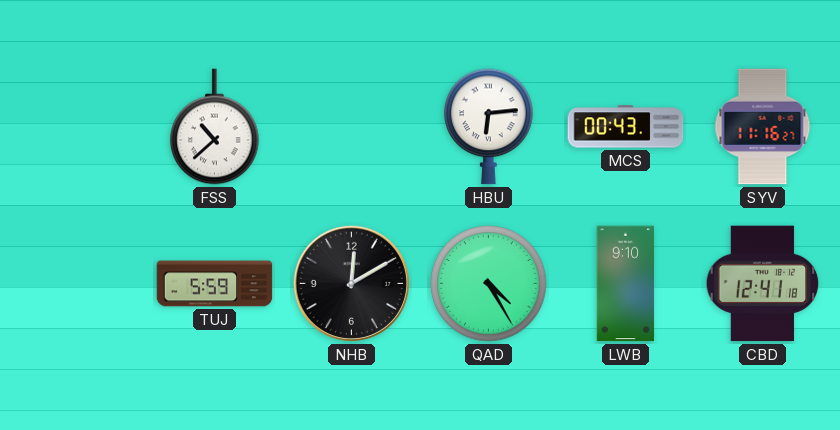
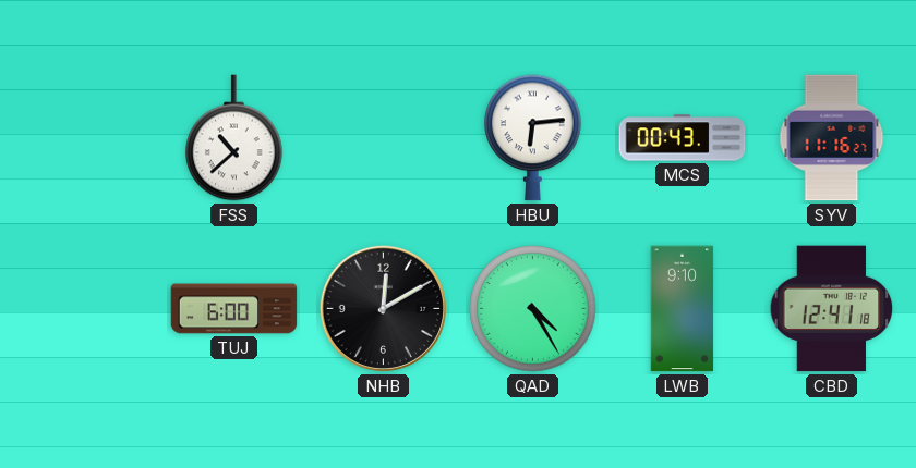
TUJ: 5:59 -> 6:00 (234, 309)
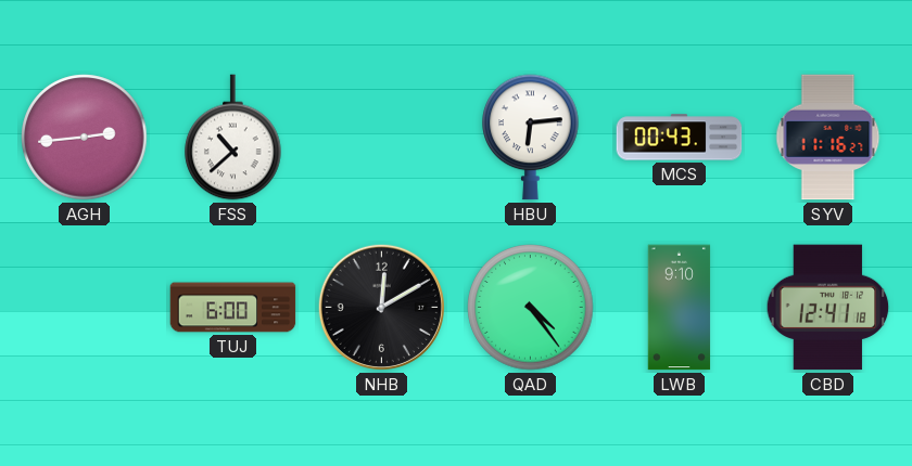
AGH: none -> 2:44 (85, 138)
QAD: 4:25 -> 4:24 (531, 308)
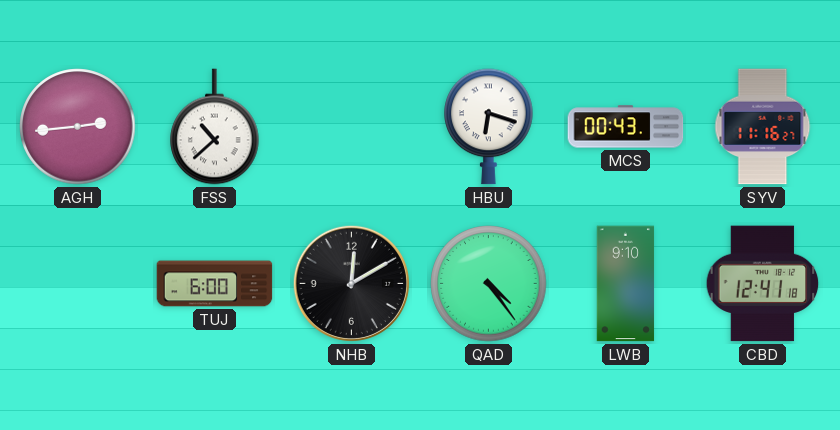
HBU: 6:14 -> 6:18 (489, 127)
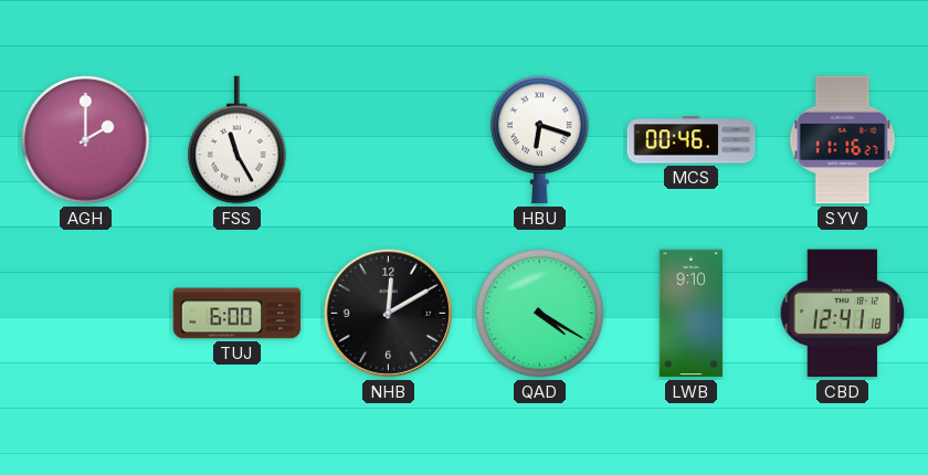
AGH: 2:44 -> 2:00 (86, 140)
FSS: 10:38 -> 11:25 (238, 140)
MCS: 00:43 -> 00:46 (692, 140)
QAD: 4:24 -> 4:20 (540, 314)
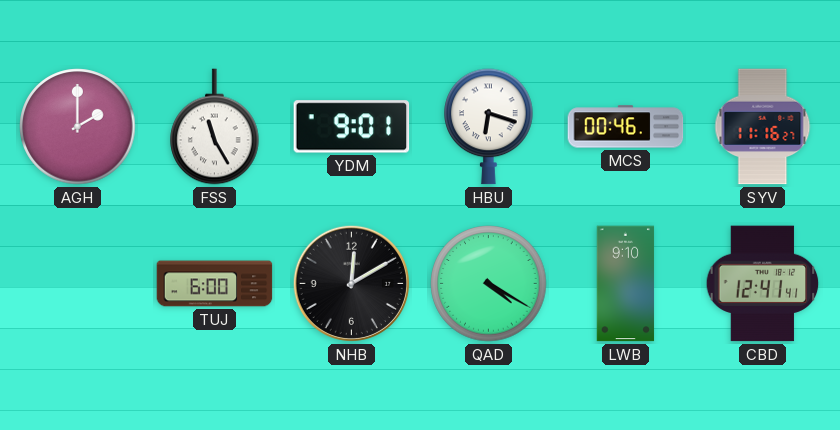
YDM: none -> 9:01 (352, 127)
CBD: 12:41:18 -> 12:41:41 (763, 284)
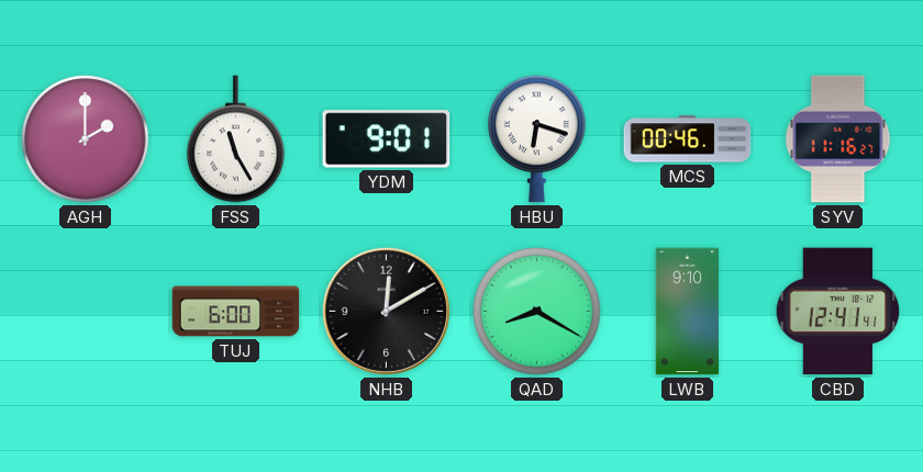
QAD: 4:20 -> 8:20 (537, 312)
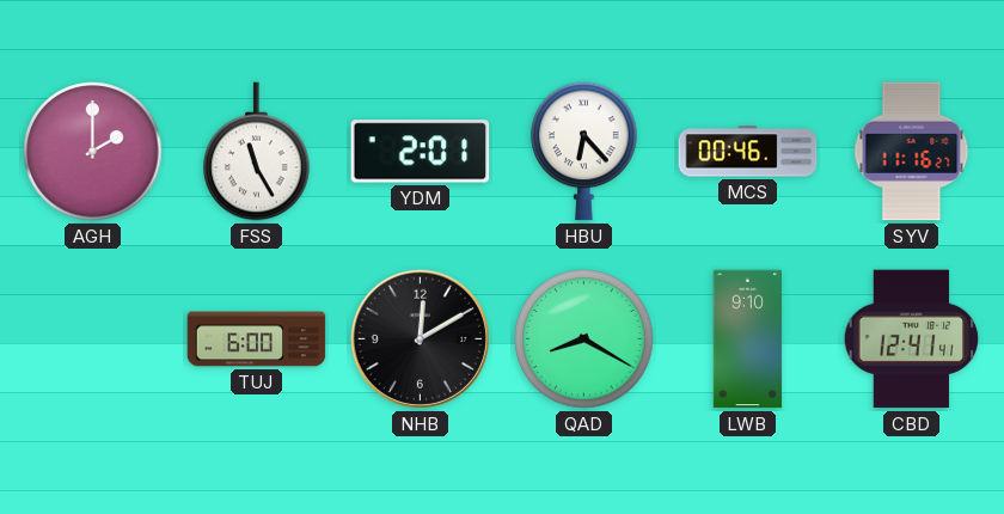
YDM: 9:01 -> 2:01 (421, 152)
HBU: 6:18 -> 6:23 (584, 152)
